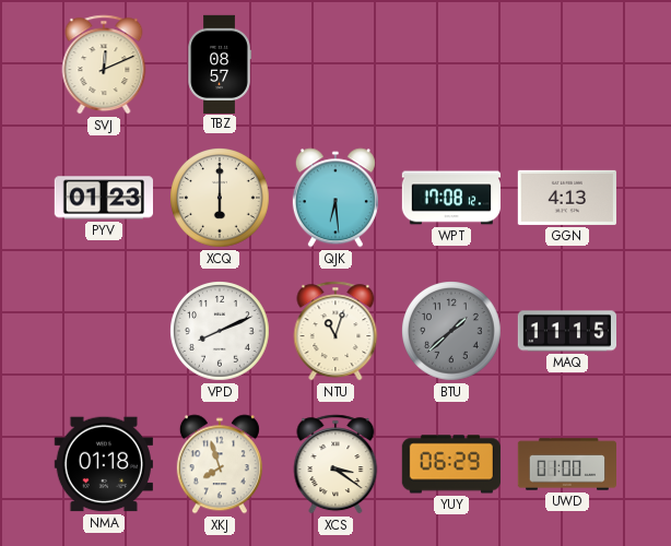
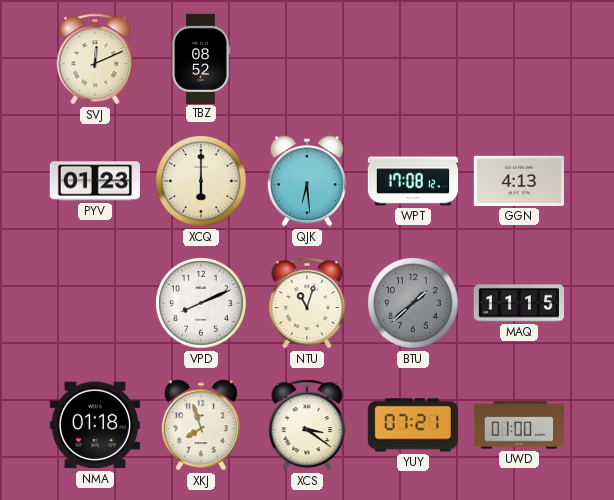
TBZ: 08:57 -> 08:52 (201, 58)
YUY: 06:29 -> 07:21 (413, 425)
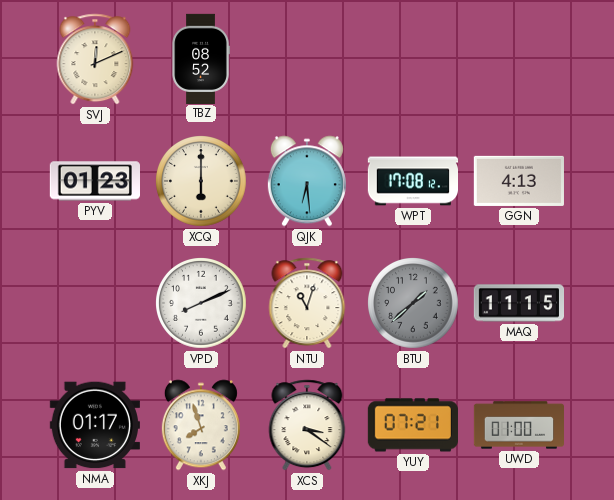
NMA: 01:18 -> 01:17 (95, 425)
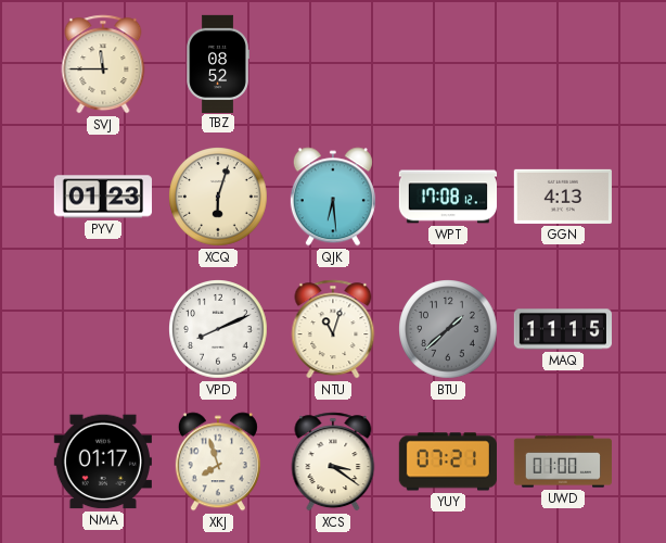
SVJ: 12:11 -> 11:45 (103, 64)
XCQ: 6:00 -> 6:03 (219, 198)
